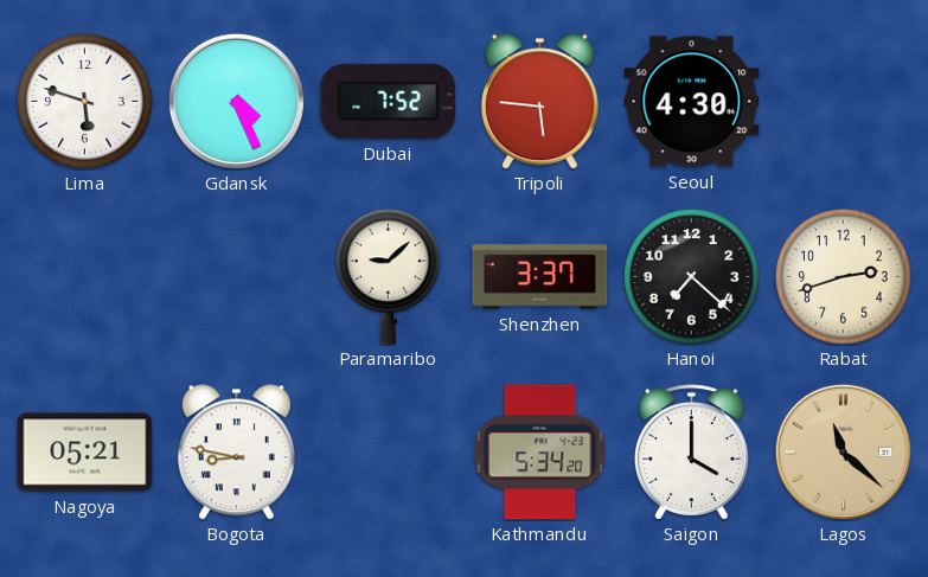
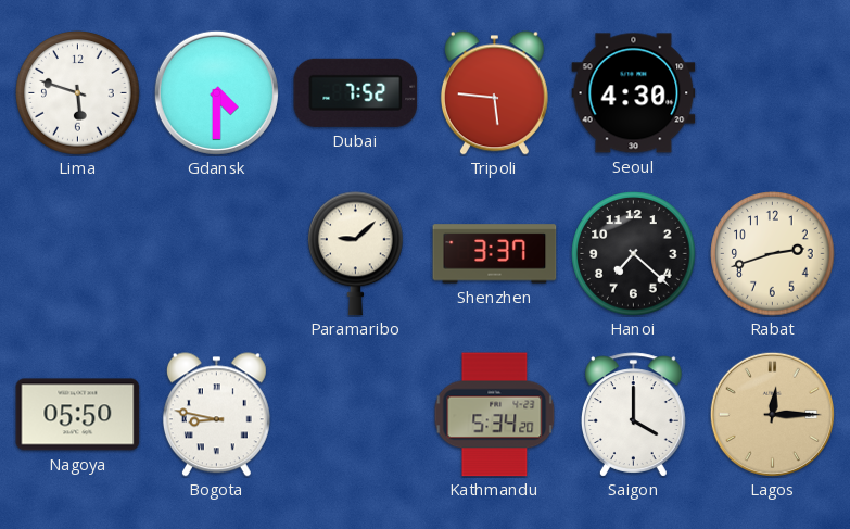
Gdansk: 4:26 -> 4:30 (216, 92)
Nagoya: 05:21 -> 05:50 (78, 415)
Lagos: 11:22 -> 12:15 (772, 414)
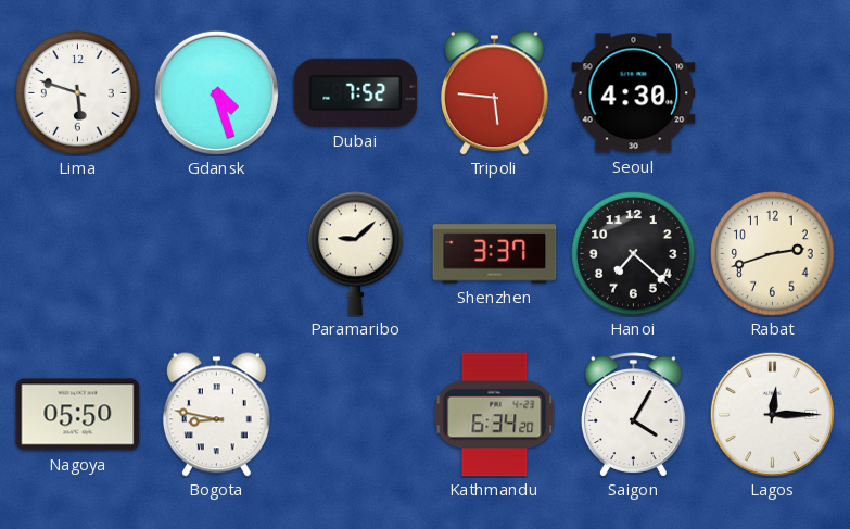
Gdansk: 4:30 -> 4:27 (216, 92)
Kathmandu: 5:34 -> 6:34 (495, 415)
Saigon: 4:00 -> 4:05 (633, 415)
Lagos dial: champagne -> white (772, 414)
